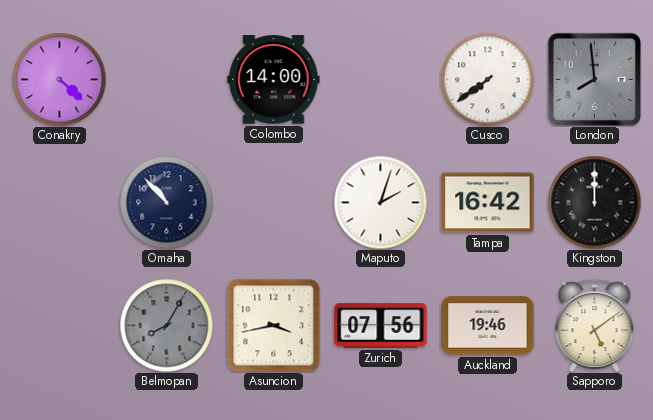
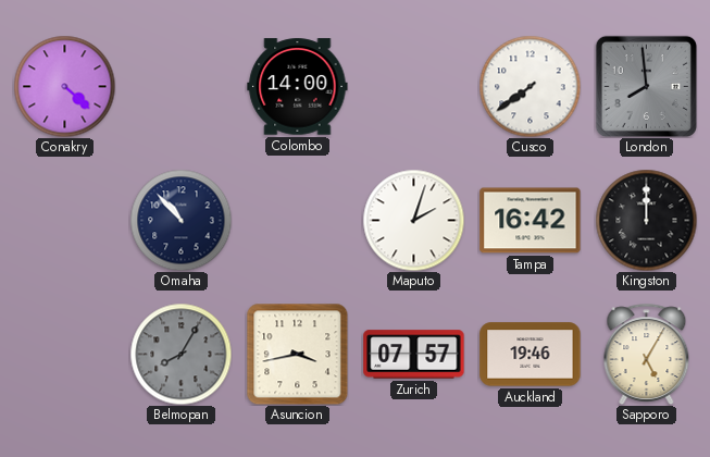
Zurich: 07:56 -> 07:57 (414, 355)
Sapporo: 5:09 -> 5:05 (647, 354)
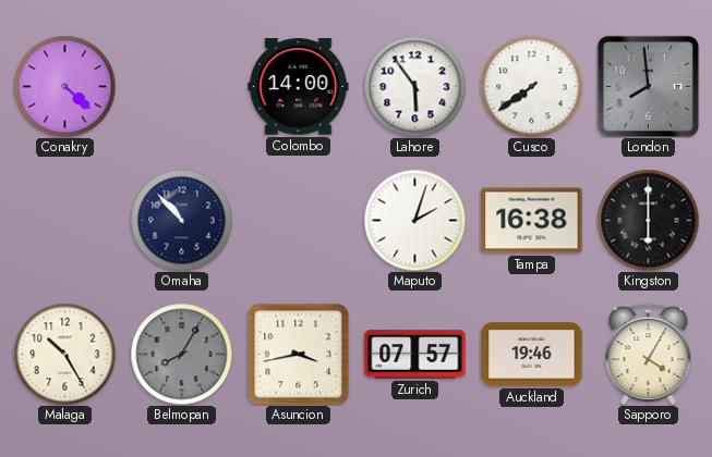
Lahore: none -> 5:54 (414, 86)
Tampa: 16:42 -> 16:38 (532, 221)
Kingston: 12:00 -> 6:00 (648, 220)
Malaga: none -> 10:25 (64, 354)
Sapporo: 5:05 -> 4:05 (649, 354)
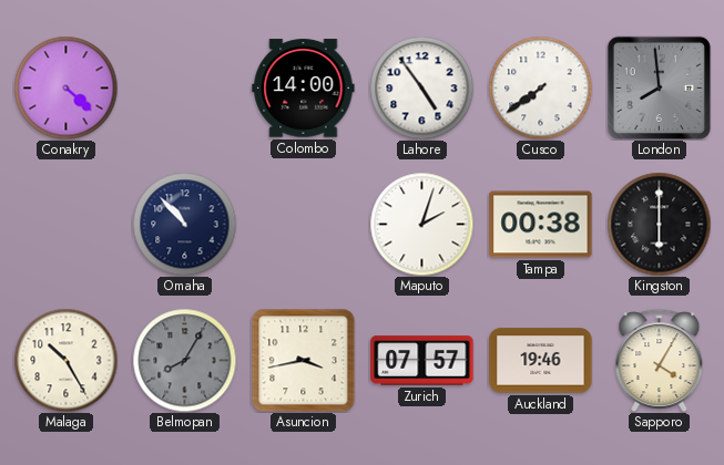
Lahore: 5:54 -> 4:54 (421, 87)
Tampa: 16:38 -> 00:38 (541, 225)
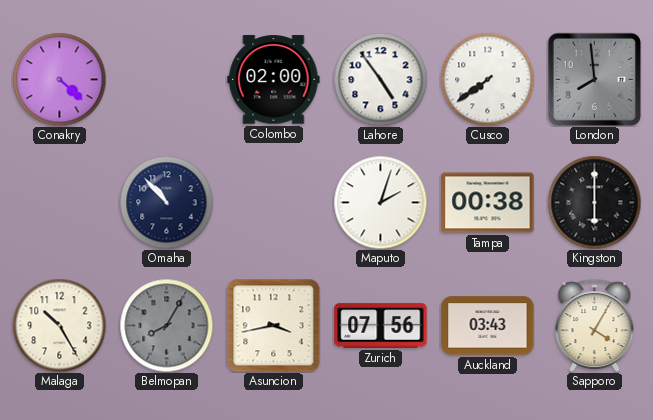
Colombo: 14:00 -> 02:00 (274, 80)
Zurich: 07:57 -> 07:56 (381, 326)
Auckland: 19:46 -> 03:43 (488, 326)
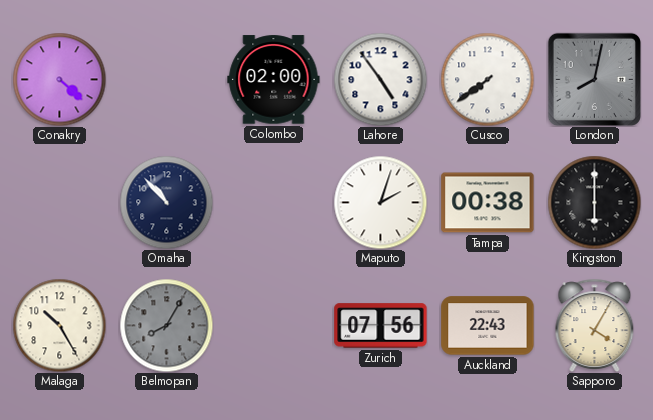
London: 7:59 -> 8:02 (594, 79)
Asuncion: 3:43 -> none (273, 325)
Auckland: 03:43 -> 22:43 (488, 326)
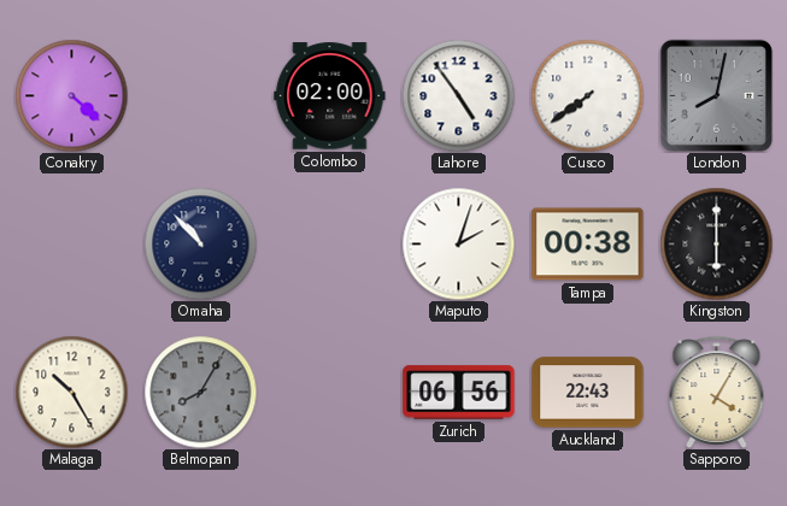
Zurich: 07:56 -> 06:56 (459, 393)
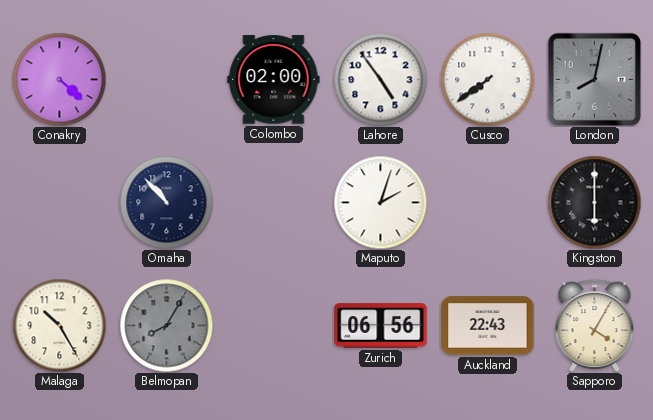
Tampa: 00:38 -> none (588, 245)
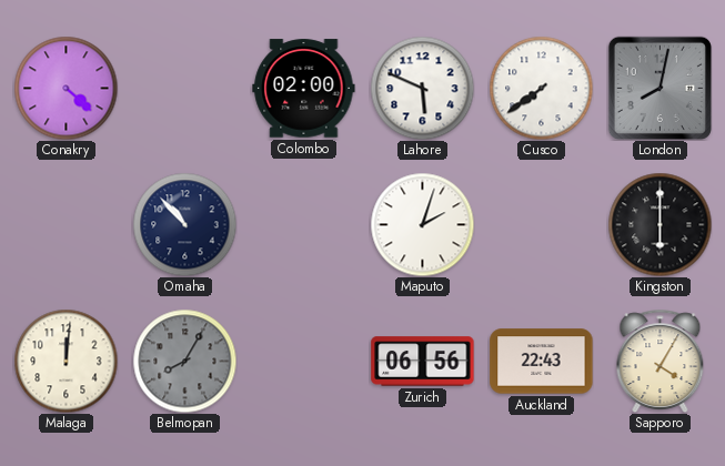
Lahore: 4:54 -> 5:49 (422, 88)
Malaga: 10:25 -> 12:01 (66, 361)
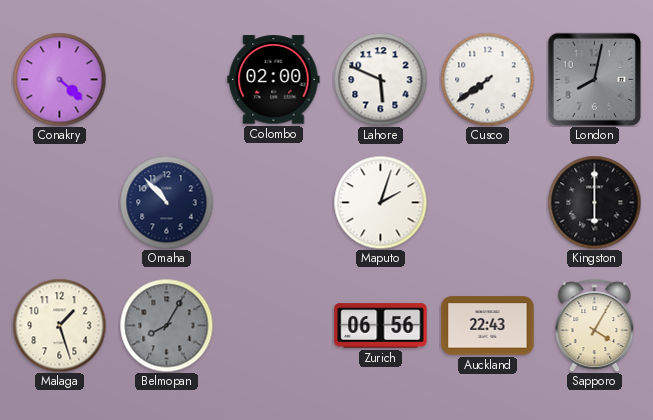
Malaga: 12:01 -> 1:27 (59, 325)
